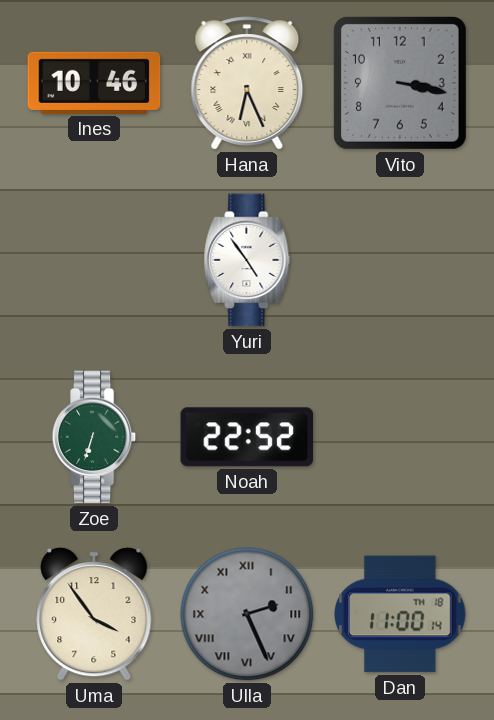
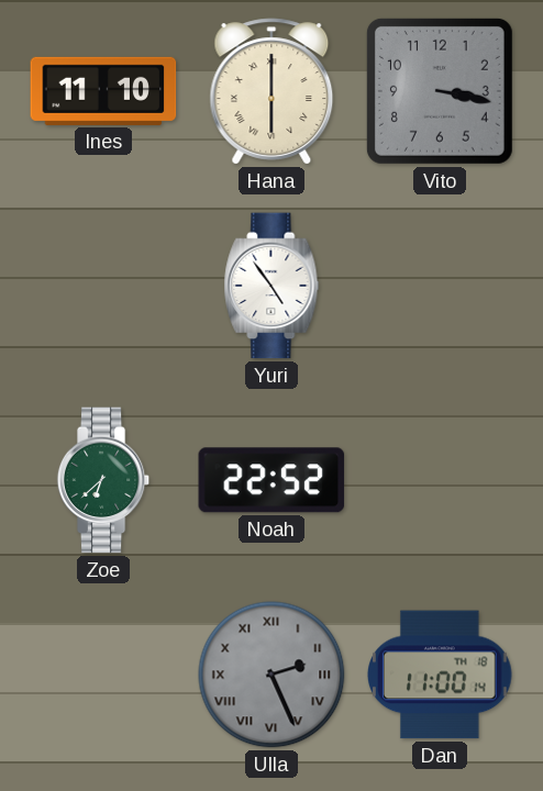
Ines: 10:46 -> 11:10 (103, 91)
Hana: 6:26 -> 6:00 (271, 91)
Zoe: 6:33 -> 6:38 (103, 480)
Uma: 3:54 -> none (94, 614)
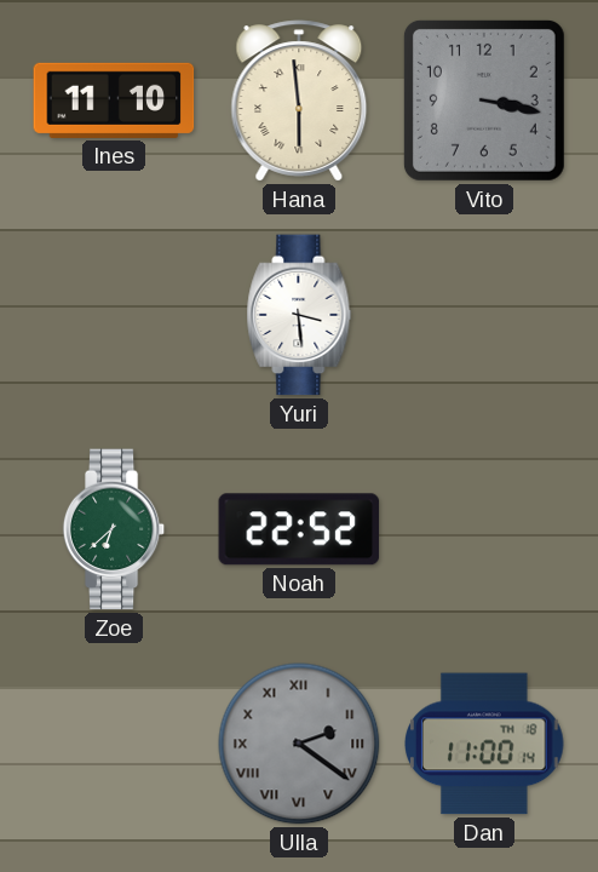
Hana: 6:00 -> 5:59 (299, 101)
Yuri: 4:54 -> 3:29 (299, 315)
Ulla: 2:26 -> 2:21 (299, 744)
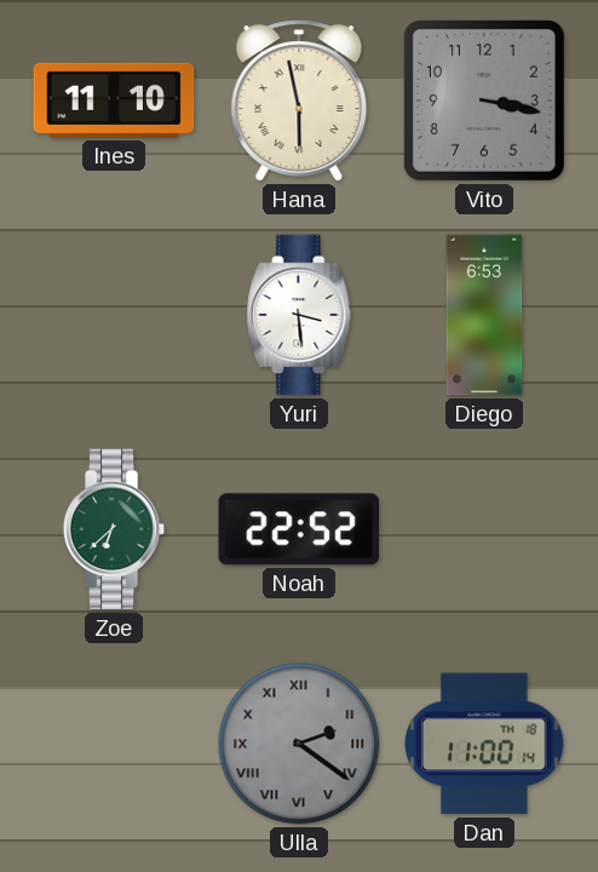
Hana: 5:59 -> 5:58 (299, 101)
Diego: none -> 6:53 (484, 315)
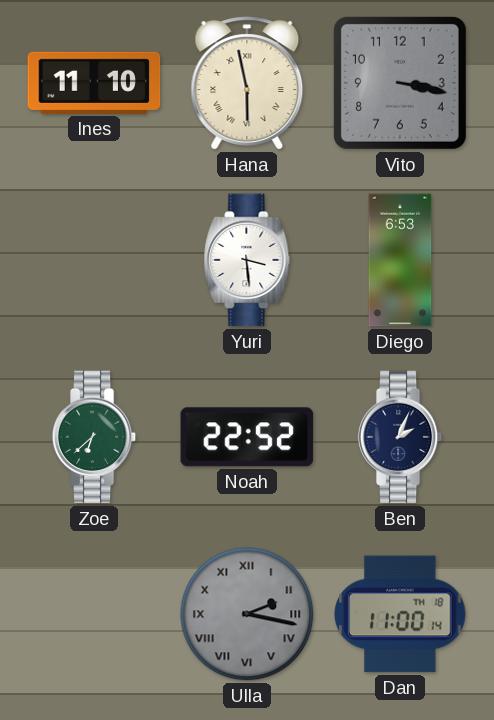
Ben: none -> 2:04 (400, 437)
Ulla: 2:21 -> 2:17 (247, 614)
